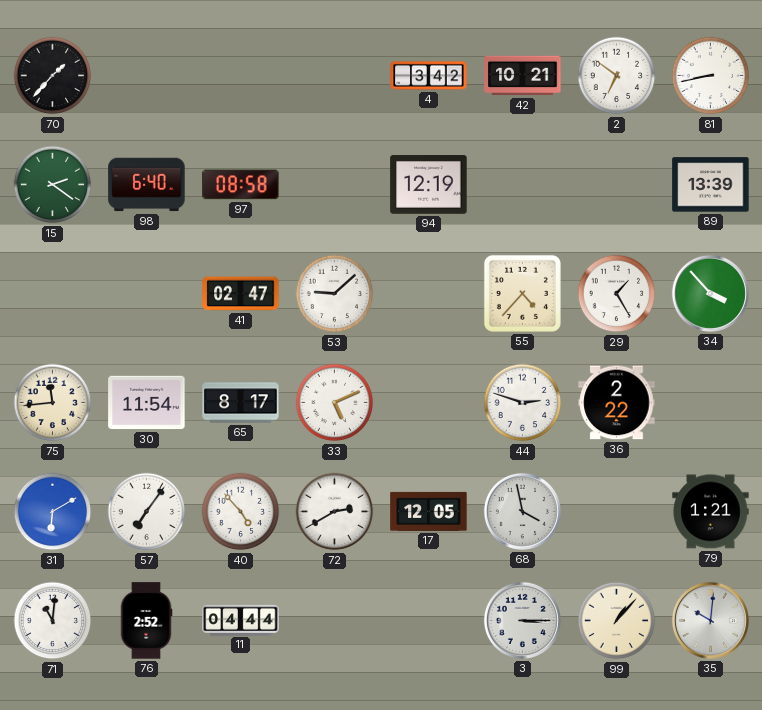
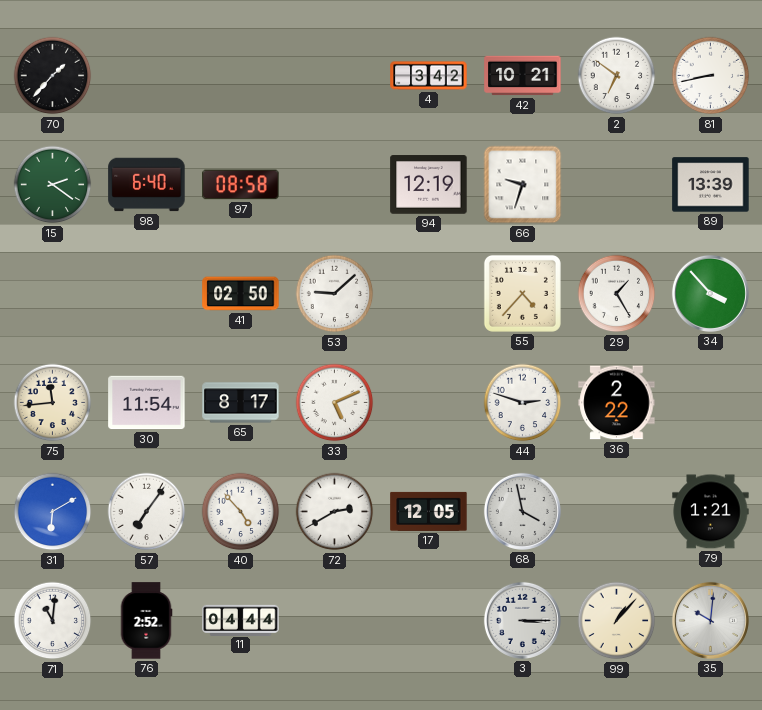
66: none -> 9:33 (523, 185)
41: 02:47 -> 02:50 (241, 294)
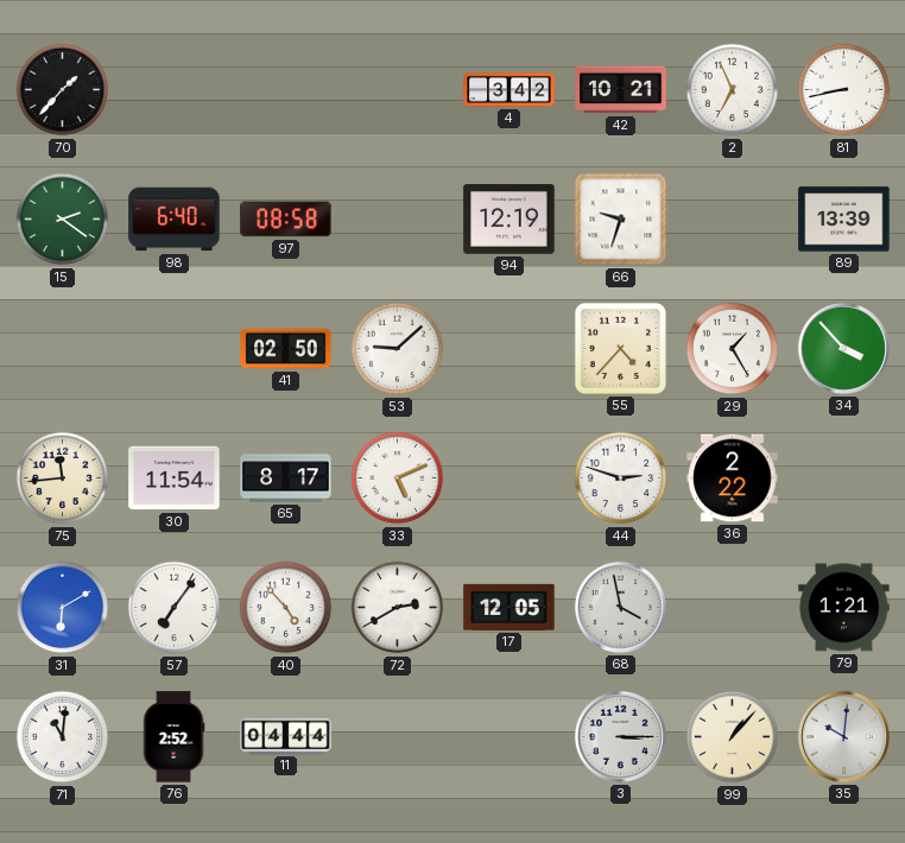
2: 6:51 -> 6:56 (733, 90)
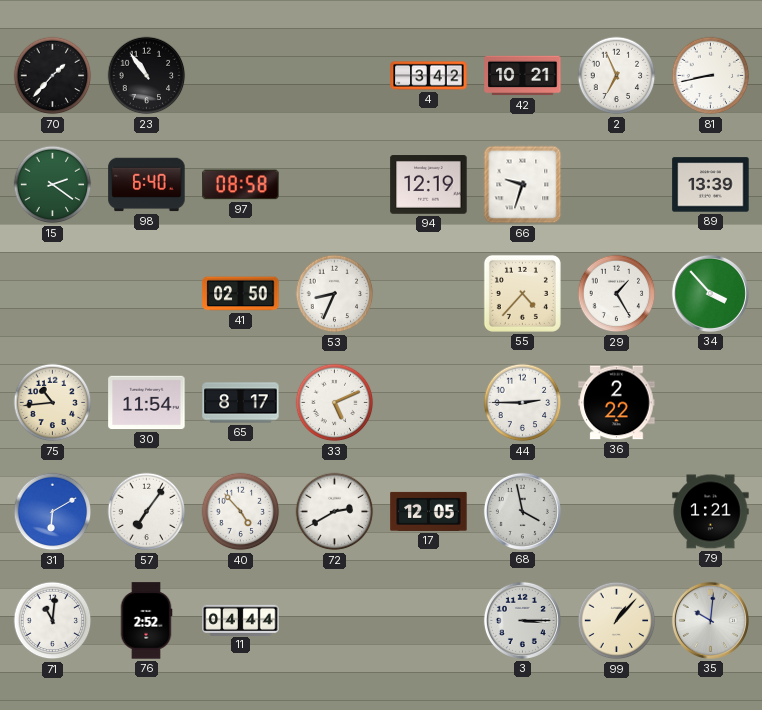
23: none -> 10:54 (147, 76)
53: 9:08 -> 8:34 (335, 294)
75: 11:44 -> 10:44 (53, 403)
44: 2:48 -> 2:45 (523, 403)
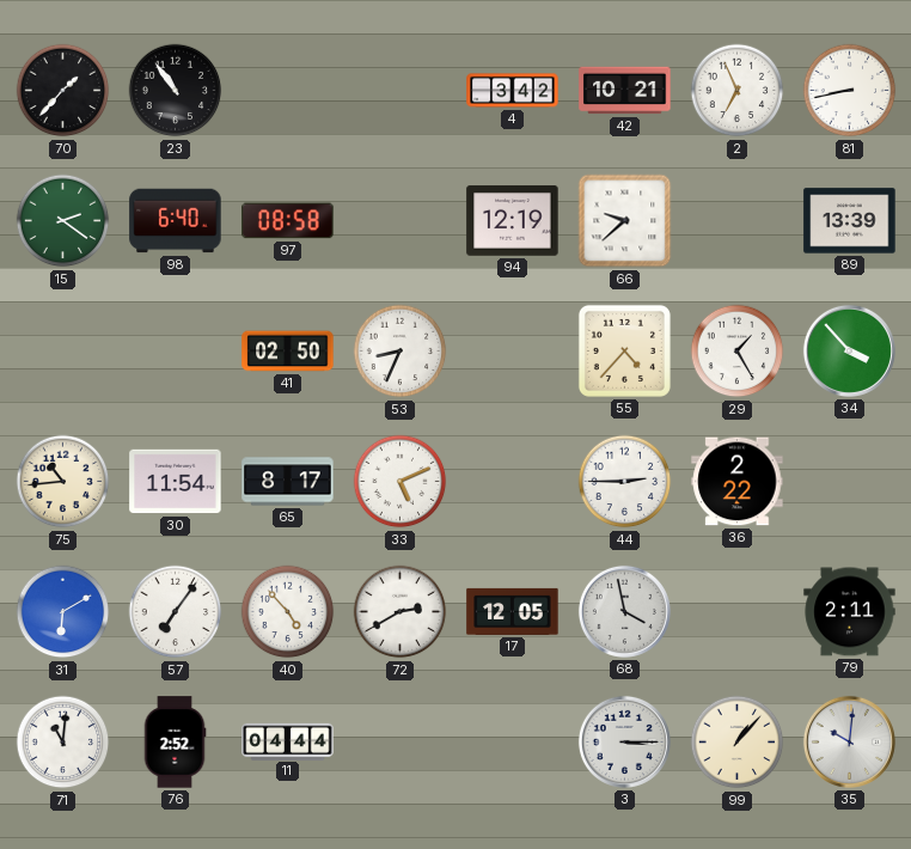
66: 9:33 -> 9:38 (625, 221)
79: 1:21 -> 2:11 (850, 612)
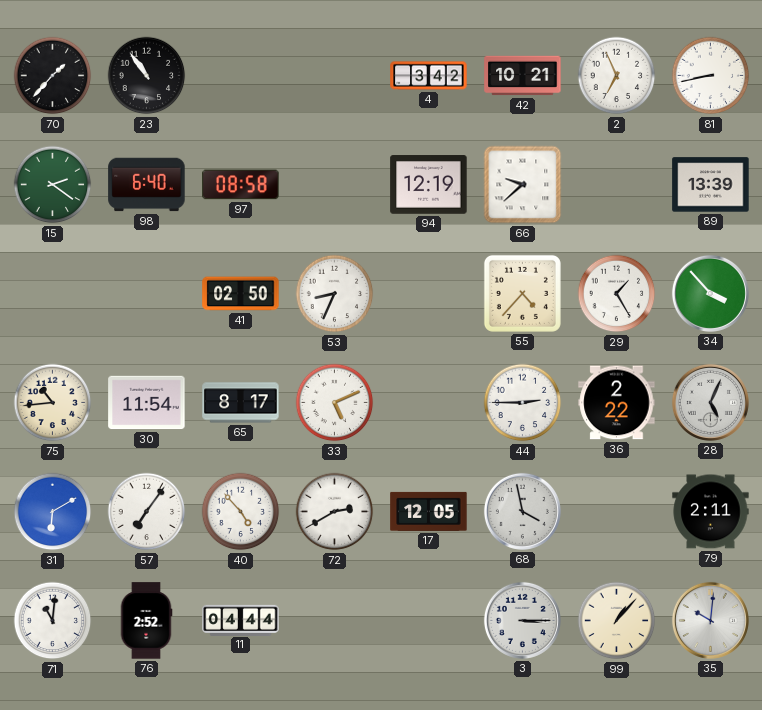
28: none -> 5:04 (710, 402)
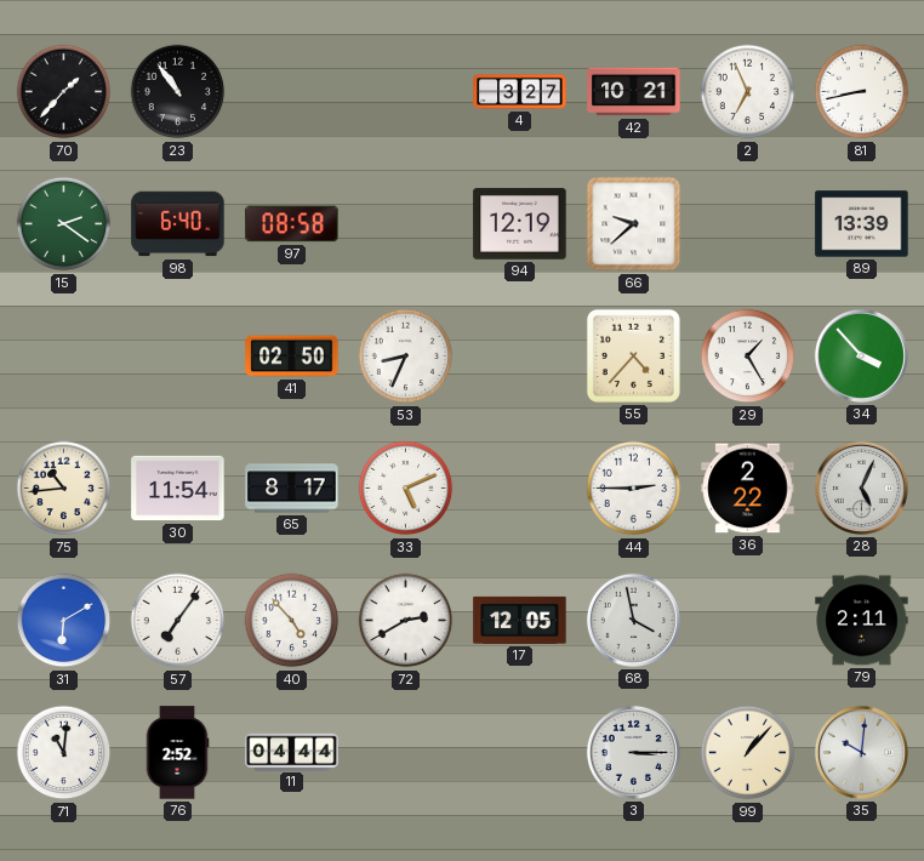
4: 3:42 -> 3:27 (520, 92)
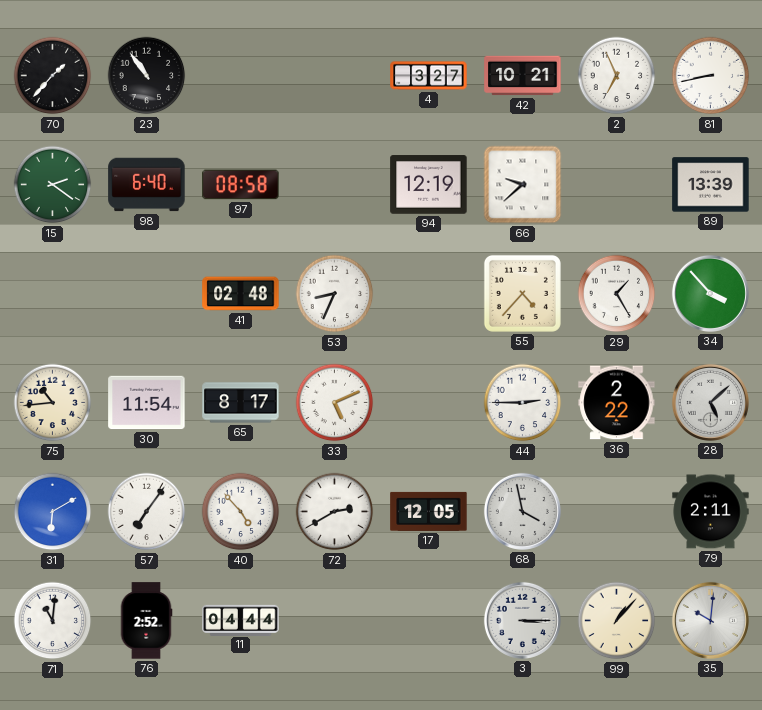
41: 02:50 -> 02:48 (241, 294)
28: 5:04 -> 5:08 (710, 402)
